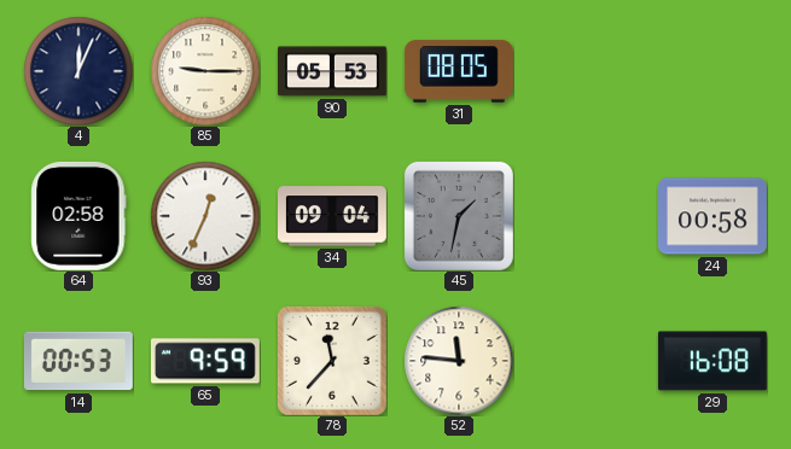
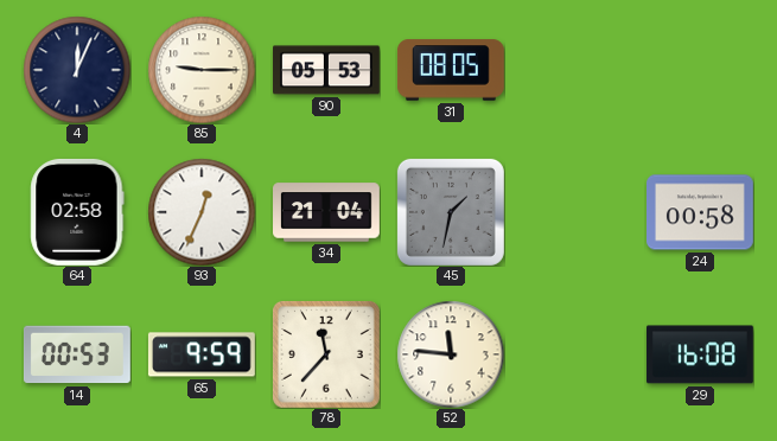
34: 09:04 -> 21:04 (327, 212)
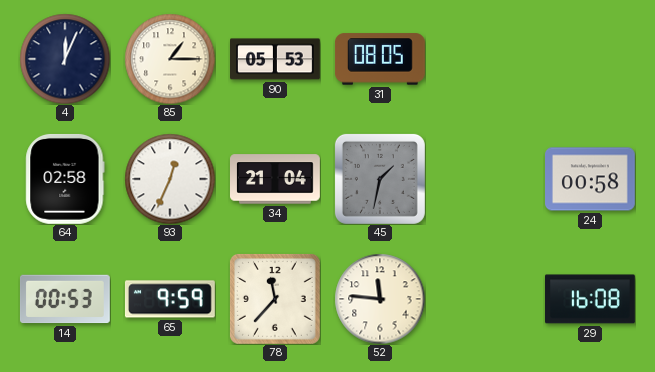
85: 9:15 -> 1:15 (170, 59)
